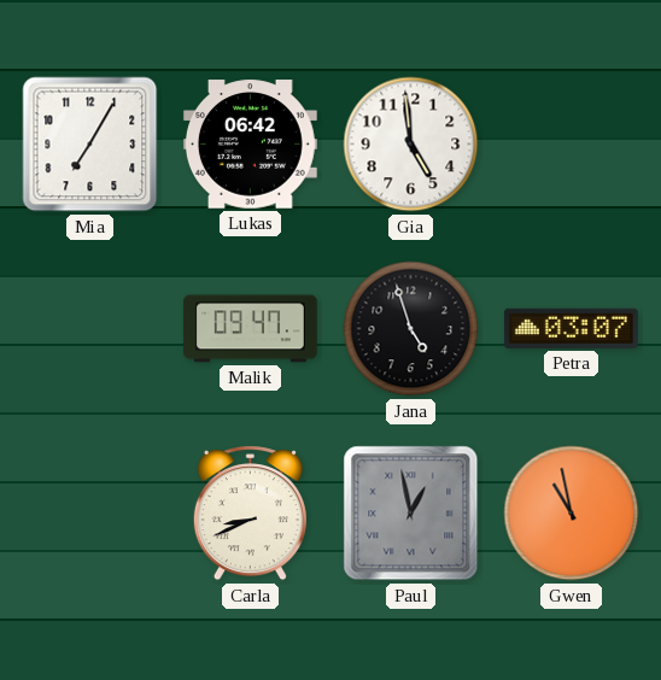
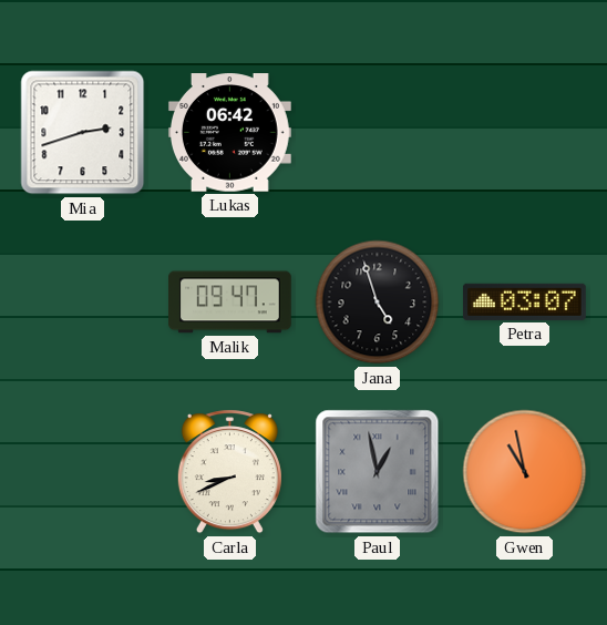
Mia: 7:05 -> 2:42 (83, 133)
Gia: 4:59 -> none (411, 145)
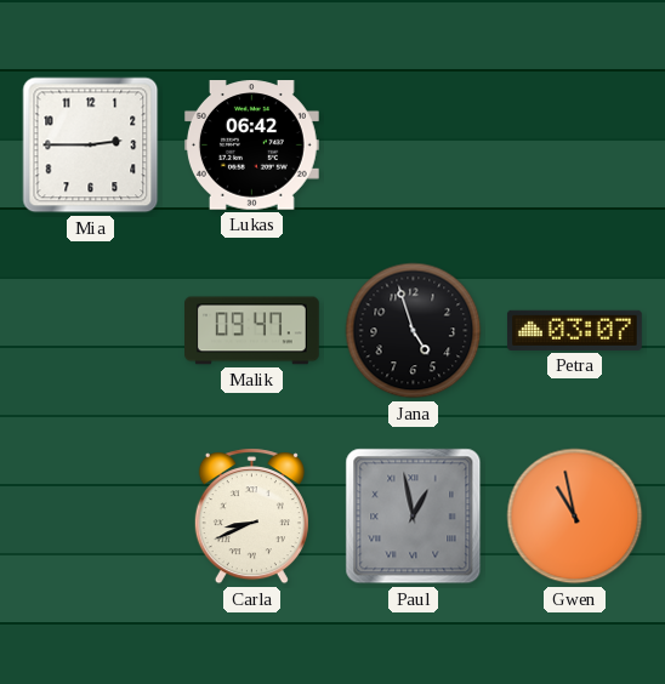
Mia: 2:42 -> 2:45 (91, 146)
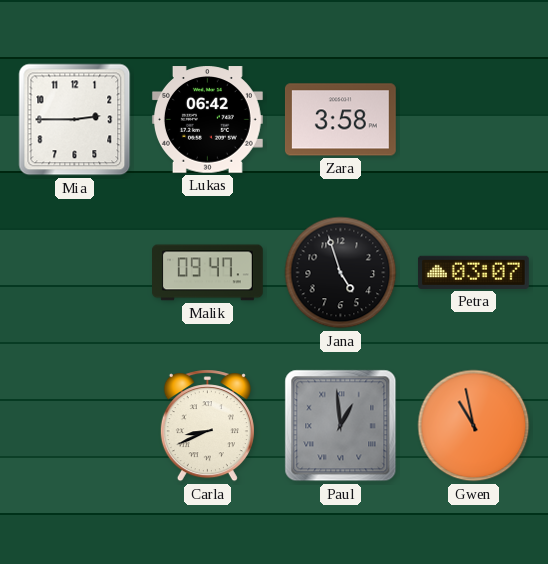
Zara: none -> 3:58 (340, 120)
Paul: 12:58 -> 12:59 (341, 426)
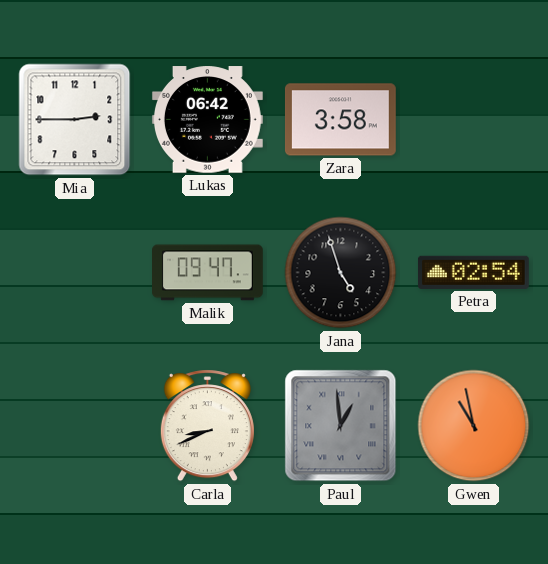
Petra: 03:07 -> 02:54 (473, 272)
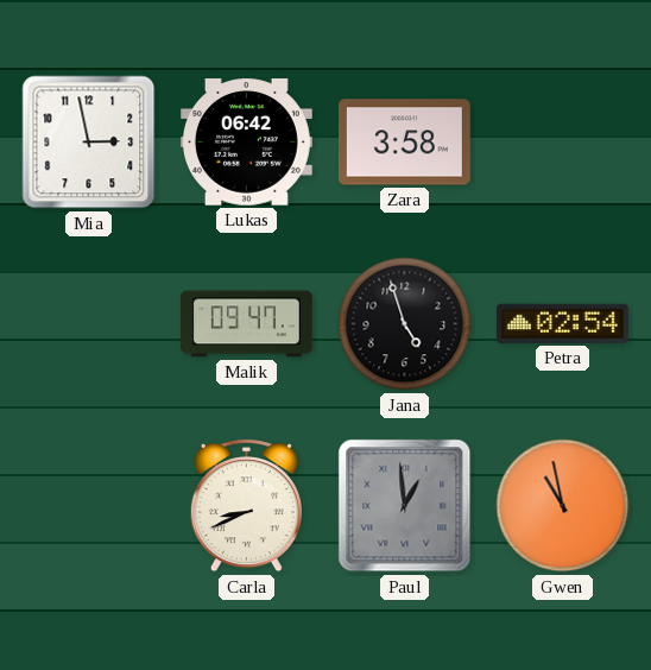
Mia: 2:45 -> 2:58 (89, 143)
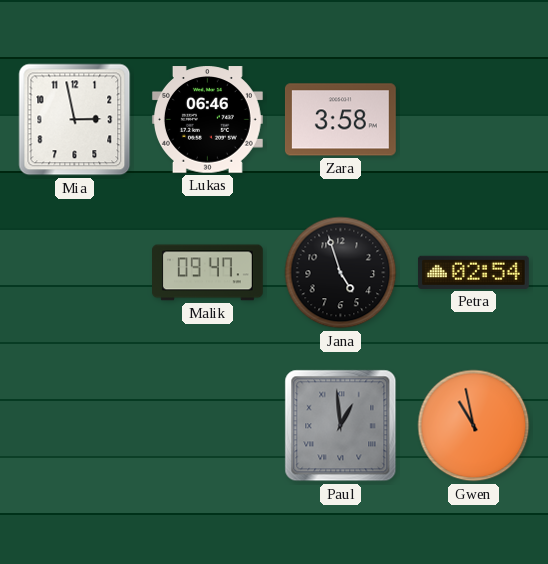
Lukas: 06:42 -> 06:46 (207, 120)
Carla: 8:41 -> none (246, 506)
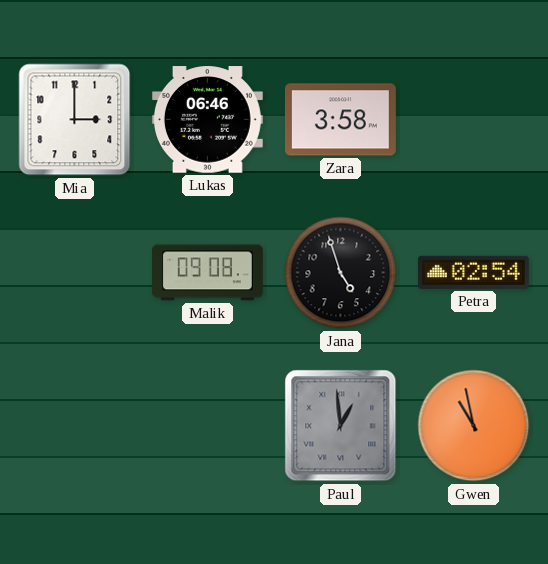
Mia: 2:58 -> 3:00 (75, 120)
Malik: 09:47 -> 09:08 (208, 273)
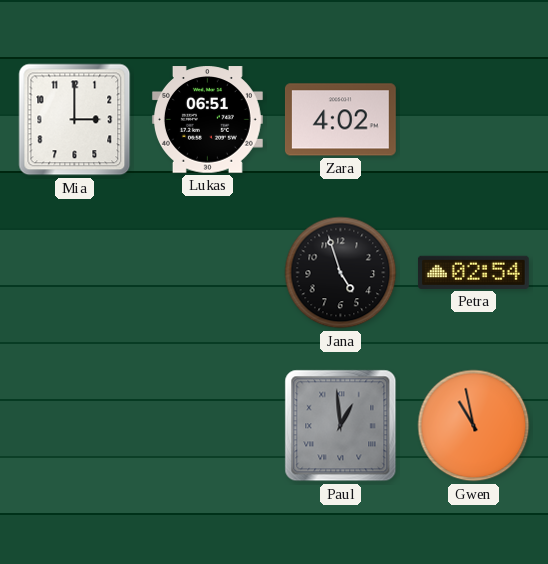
Lukas: 06:46 -> 06:51 (207, 120)
Zara: 3:58 -> 4:02 (340, 120)
Malik: 09:08 -> none (208, 273)
